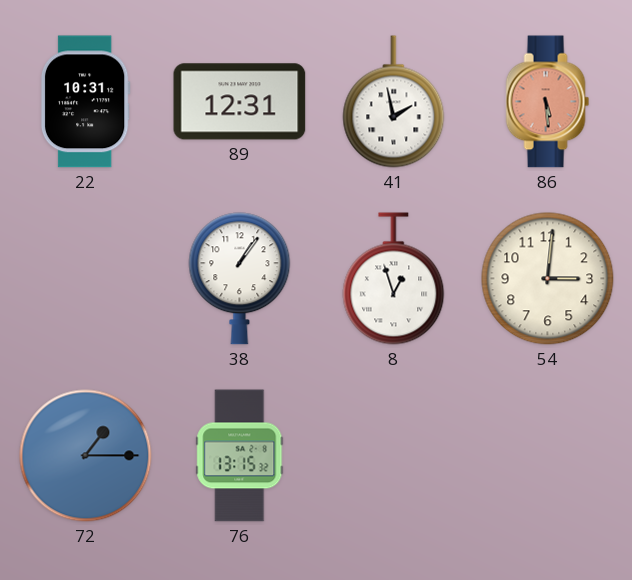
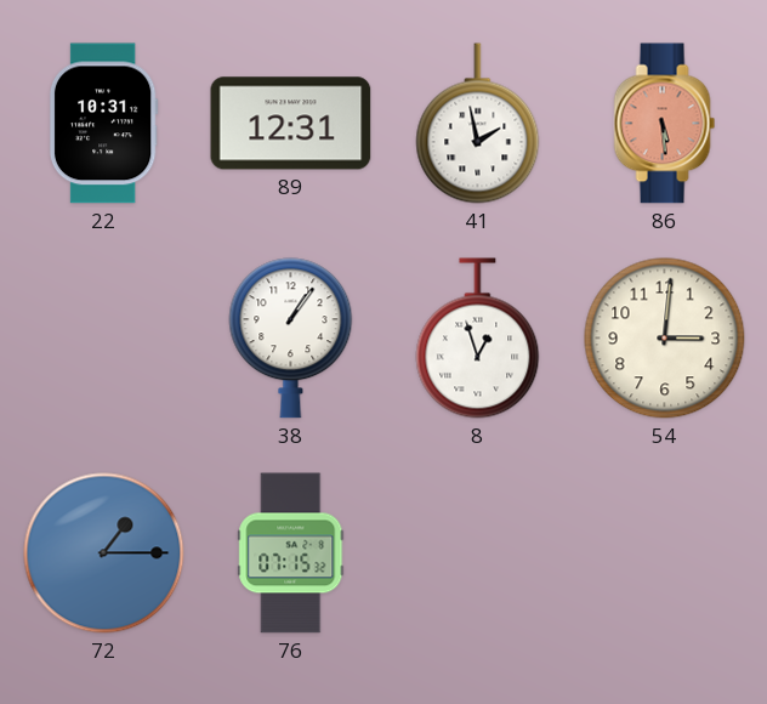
76: 13:15 -> 07:15 (291, 553)
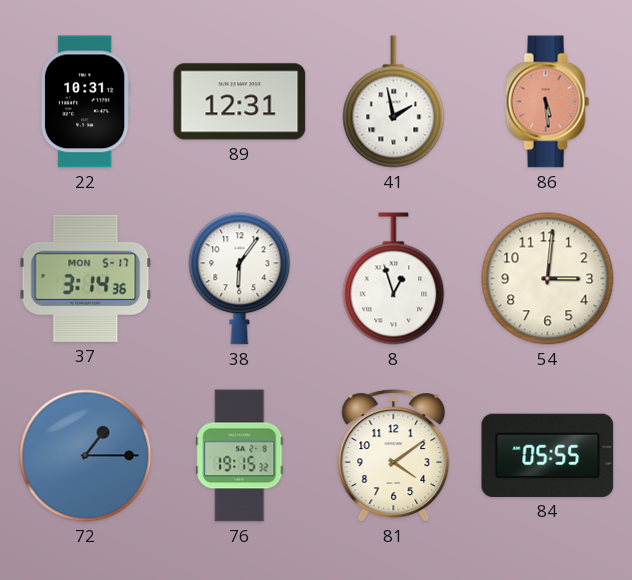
37: none -> 3:14 (86, 278)
38: 1:06 -> 6:06 (240, 279)
76: 07:15 -> 19:15 (240, 456)
81: none -> 4:09 (394, 456)
84: none -> 05:55 (548, 455)
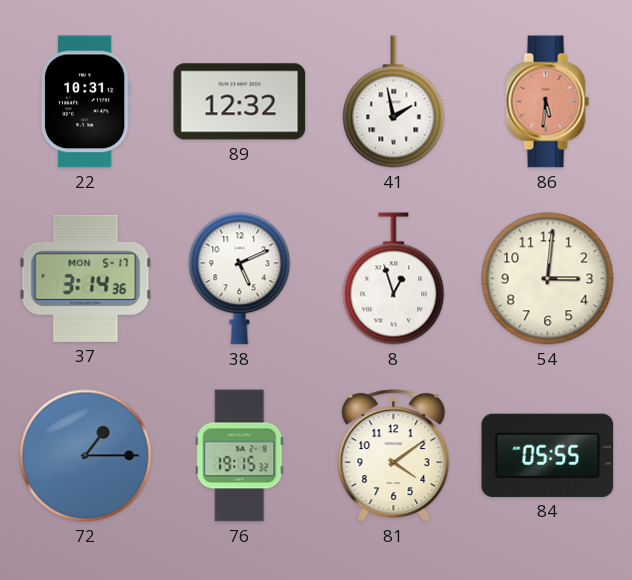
89: 12:31 -> 12:32 (240, 102)
86: 5:29 -> 5:31 (548, 102)
38: 6:06 -> 5:11 (240, 279)
